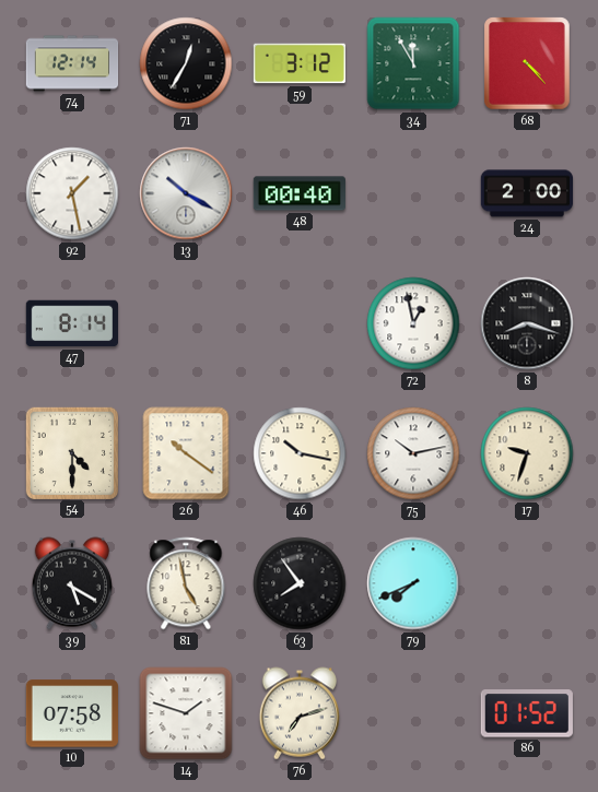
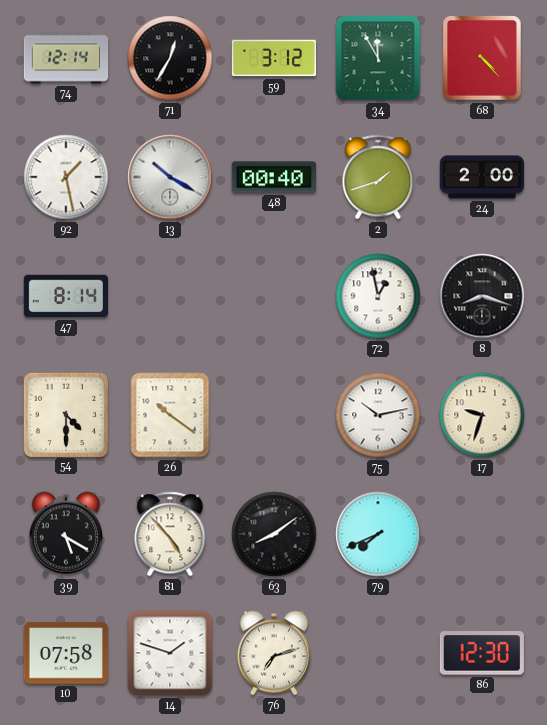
2: none -> 1:42 (378, 177)
46: 10:17 -> none (300, 453)
81: 4:58 -> 4:53 (170, 534)
63: 7:54 -> 8:09 (274, 534)
86: 01:52 -> 12:30 (482, 653)
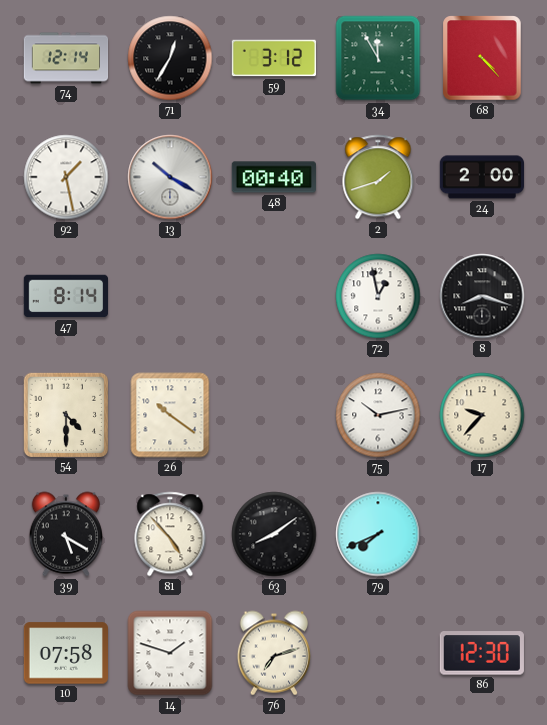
17: 9:33 -> 9:37 (482, 415)
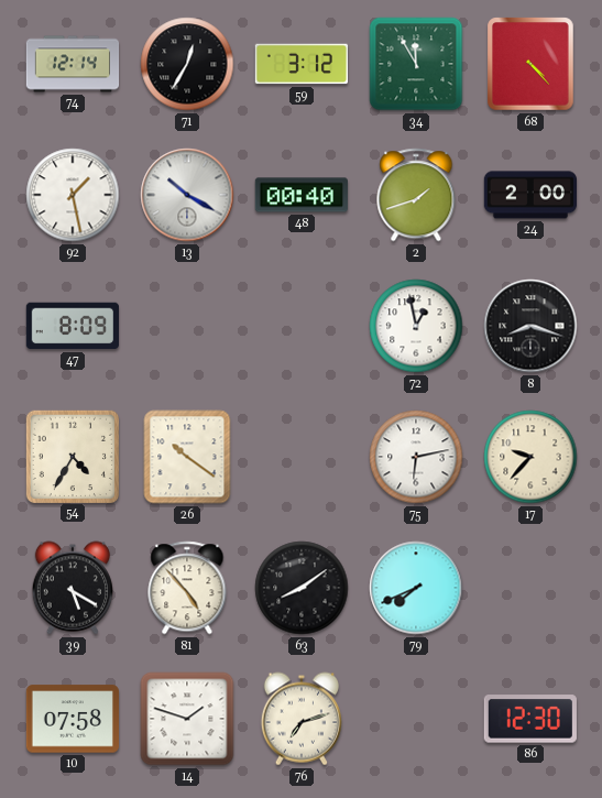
47: 8:14 -> 8:09 (72, 326)
54: 4:30 -> 4:35 (72, 456)
75: 10:13 -> 6:13 (416, 457)
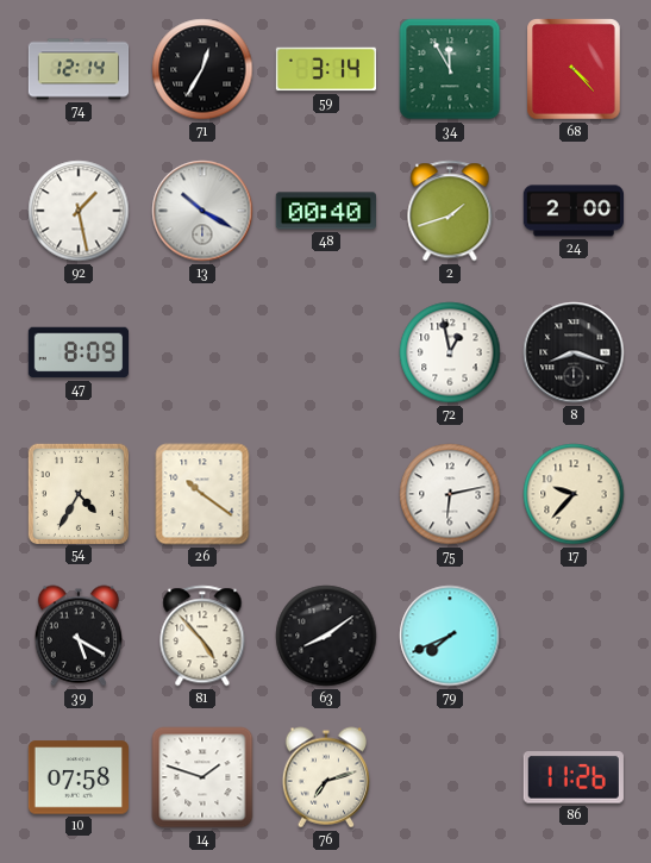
59: 3:12 -> 3:14 (325, 69)
86: 12:30 -> 11:26 (574, 777)
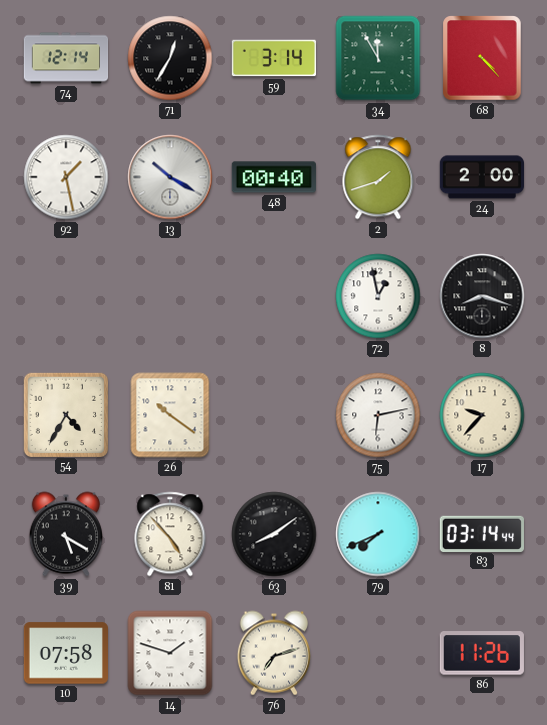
47: 8:09 -> none (77, 352)
83: none -> 03:14 (482, 533)
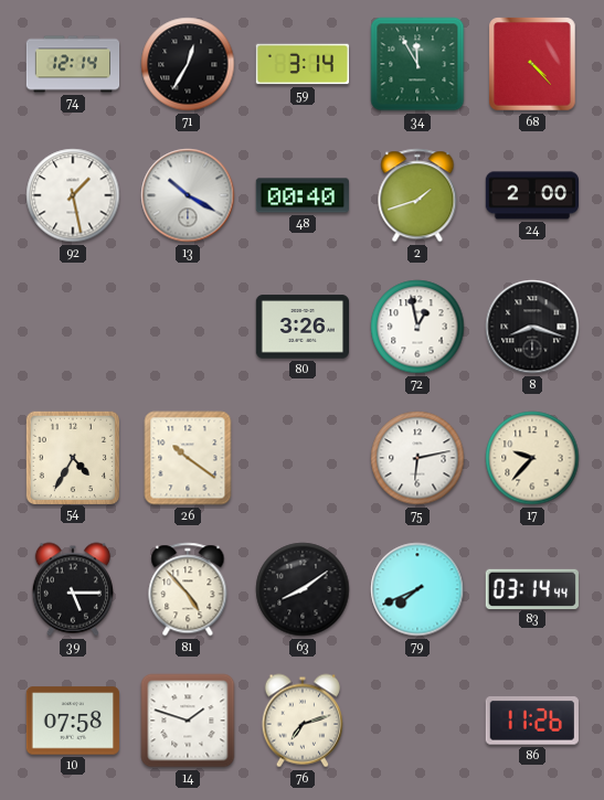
80: none -> 3:26 (301, 327)
39: 5:20 -> 5:15 (73, 589)
